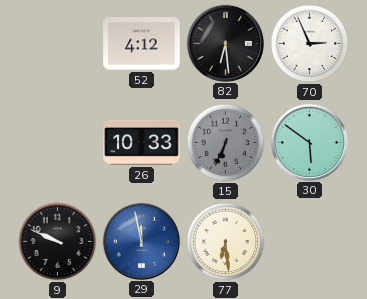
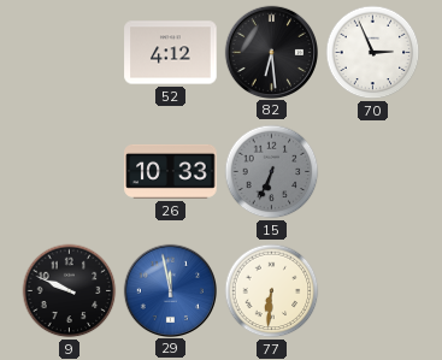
30: 5:51 -> none (309, 142)
77: 6:29 -> 6:31 (272, 291)
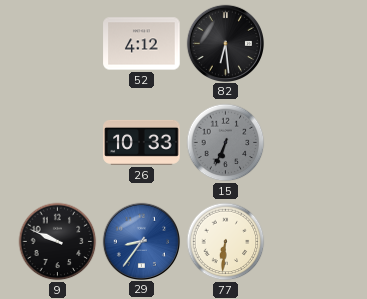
70: 2:56 -> none (373, 53)
29: 11:58 -> 8:36 (141, 241)
